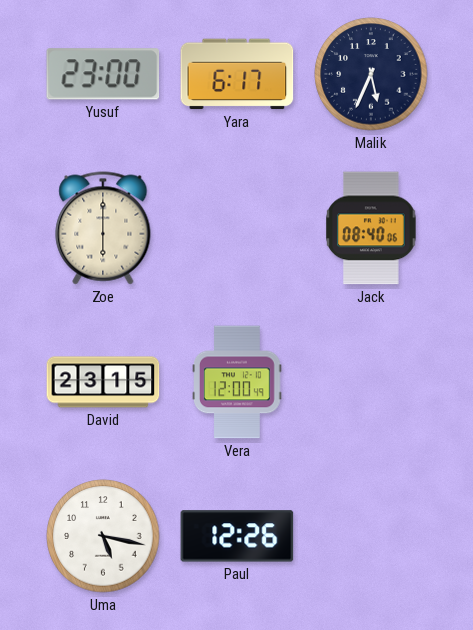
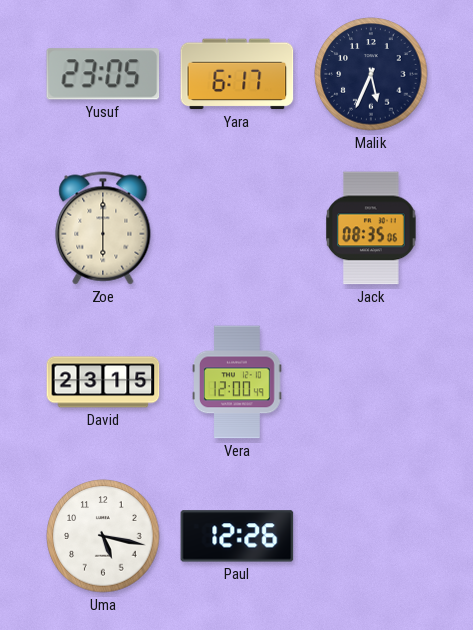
Yusuf: 23:00 -> 23:05 (103, 74)
Jack: 08:40 -> 08:35 (371, 228)
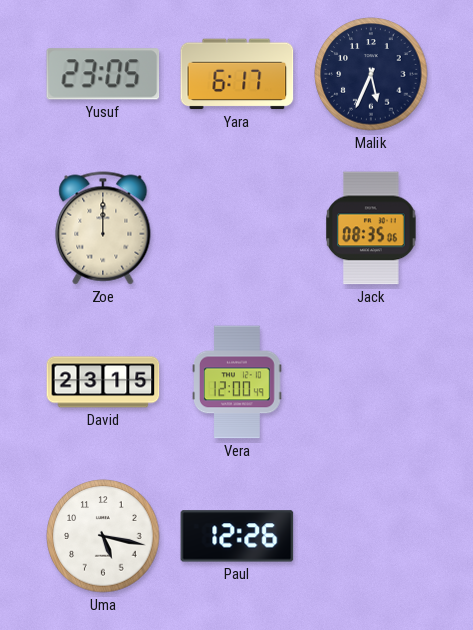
Zoe: 6:00 -> 12:00 (103, 228)
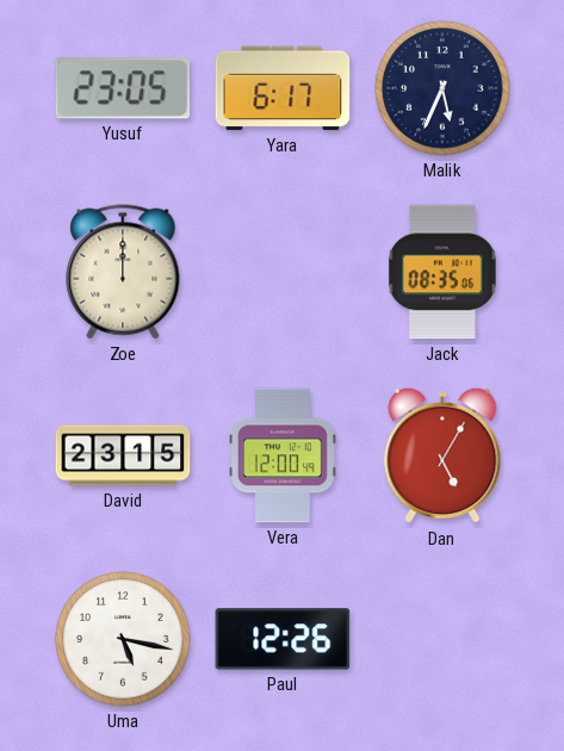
Dan: none -> 5:05 (442, 455)
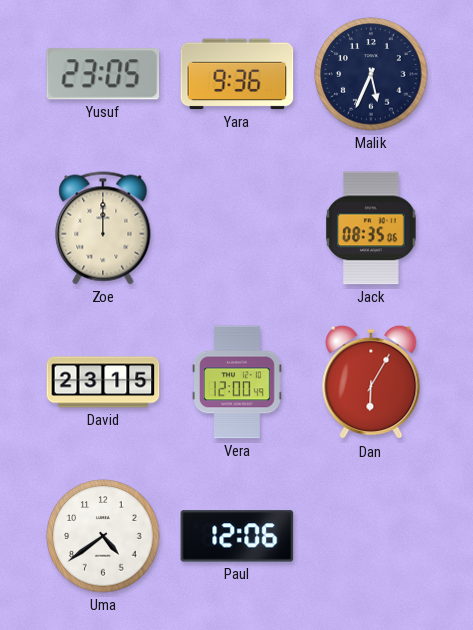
Yara: 6:17 -> 9:36 (237, 74)
Dan: 5:05 -> 6:05 (371, 382)
Uma: 5:17 -> 4:39 (103, 536)
Paul: 12:26 -> 12:06 (237, 536)
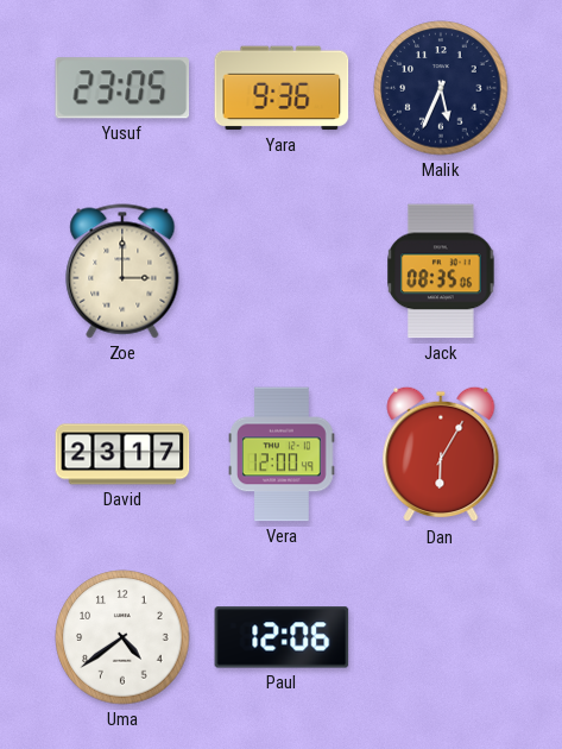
Zoe: 12:00 -> 3:00 (122, 271)
David: 23:15 -> 23:17 (122, 454)
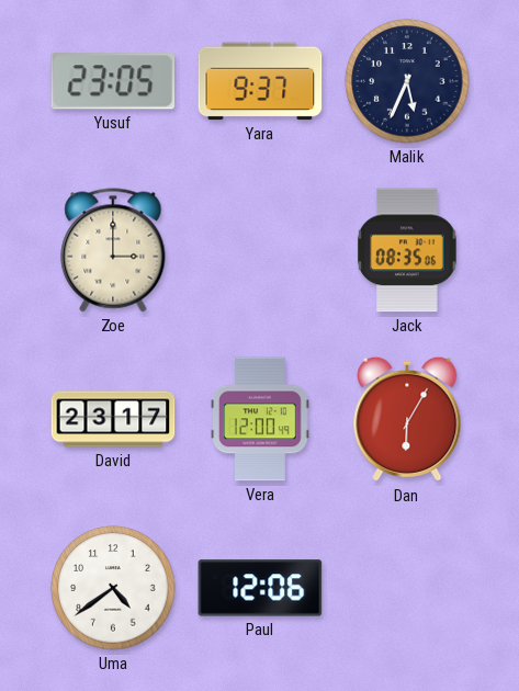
Yara: 9:36 -> 9:37 (260, 81)
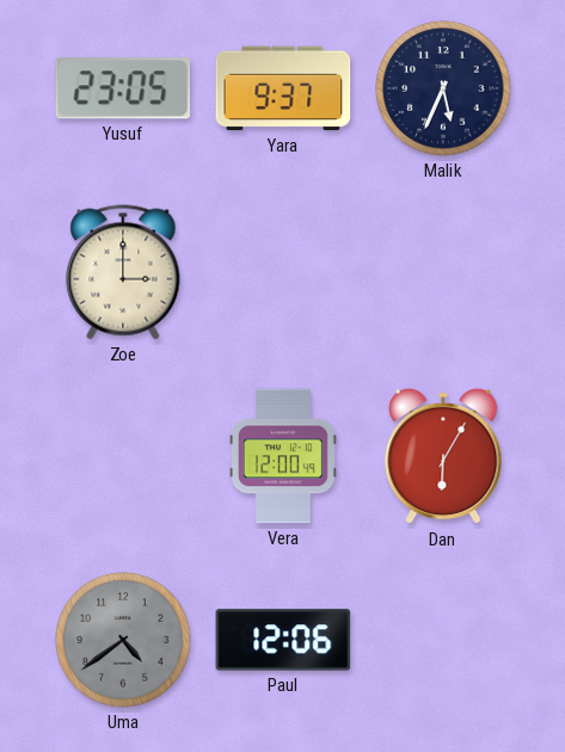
Jack: 08:35 -> none (407, 250)
David: 23:17 -> none (113, 419)
Uma dial: white -> grey (123, 640)
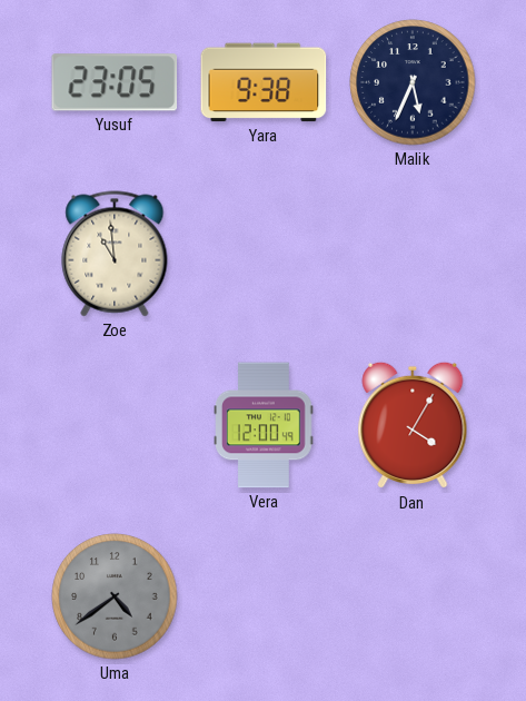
Yara: 9:37 -> 9:38 (264, 82)
Zoe: 3:00 -> 10:59 (115, 254)
Dan: 6:05 -> 4:05 (413, 425)
Paul: 12:06 -> none (283, 640)
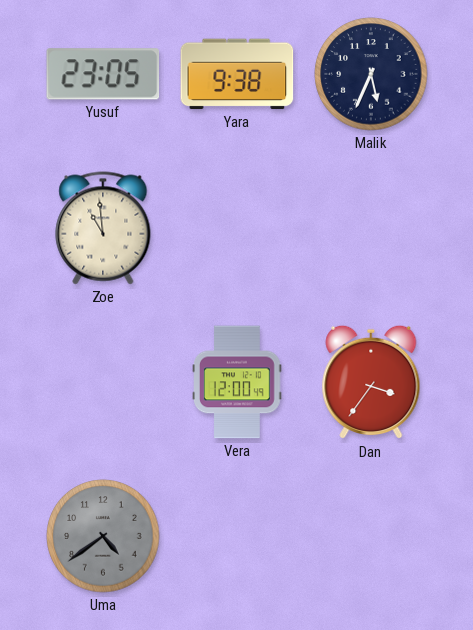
Dan: 4:05 -> 3:36 (371, 382)
